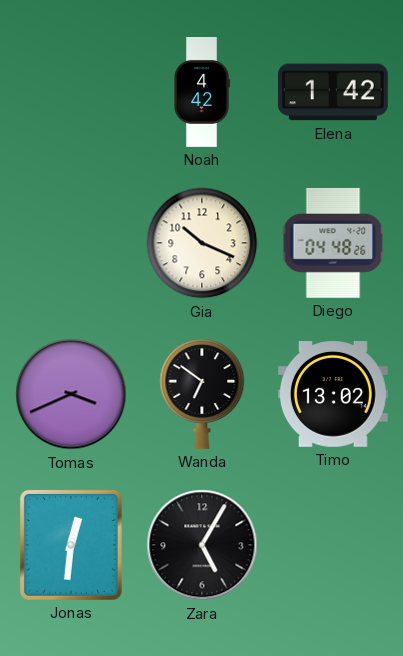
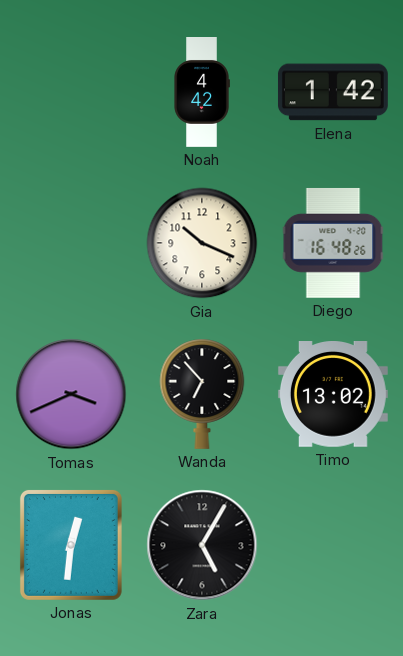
Diego: 04:48 -> 16:48 (333, 243)
Wanda: 6:51 -> 6:53 (202, 394)
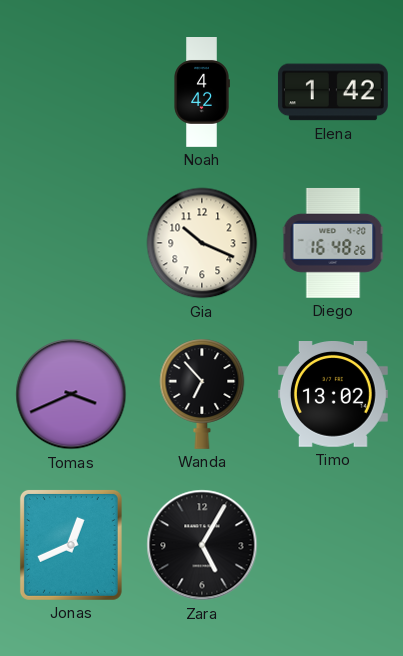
Jonas: 12:31 -> 12:41 (71, 545)
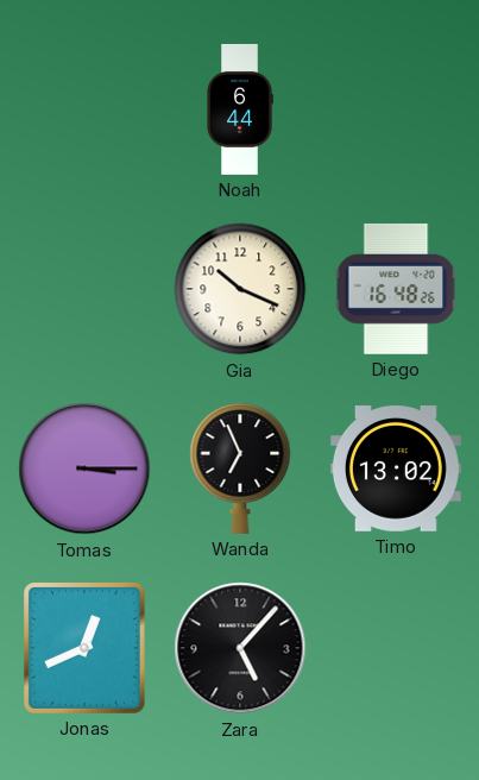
Noah: 4:42 -> 6:44 (240, 111)
Elena: 1:42 -> none (333, 92)
Tomas: 3:41 -> 3:15 (84, 468)
Wanda: 6:53 -> 6:56 (240, 468)
Zara: 5:05 -> 5:07 (240, 648)
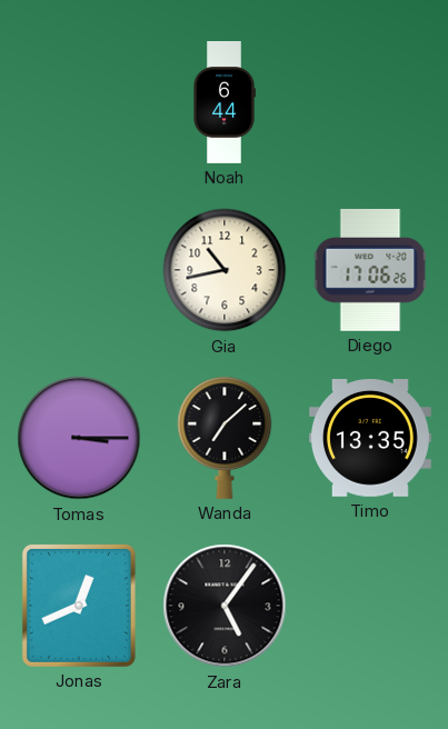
Gia: 10:19 -> 10:43 (225, 270)
Diego: 16:48 -> 17:06 (370, 270)
Wanda: 6:56 -> 7:08 (225, 438)
Timo: 13:02 -> 13:35 (370, 439)
Zara: 5:07 -> 5:06 (225, 606)
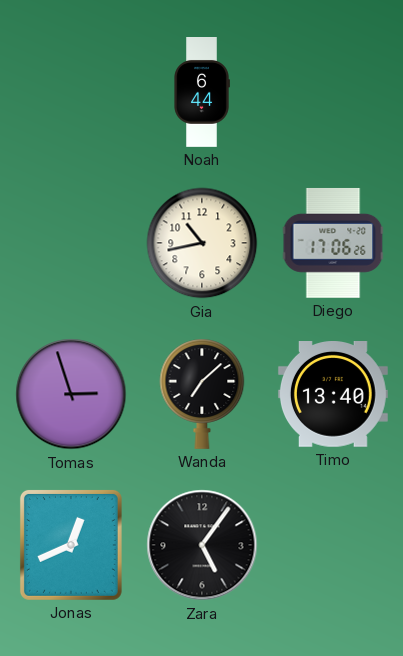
Tomas: 3:15 -> 2:57 (71, 394)
Timo: 13:35 -> 13:40 (333, 395)
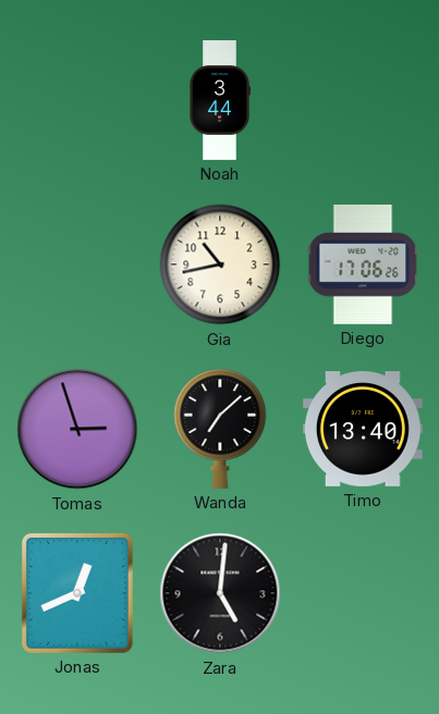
Noah: 6:44 -> 3:44 (220, 101)
Zara: 5:06 -> 5:01 (220, 593)
